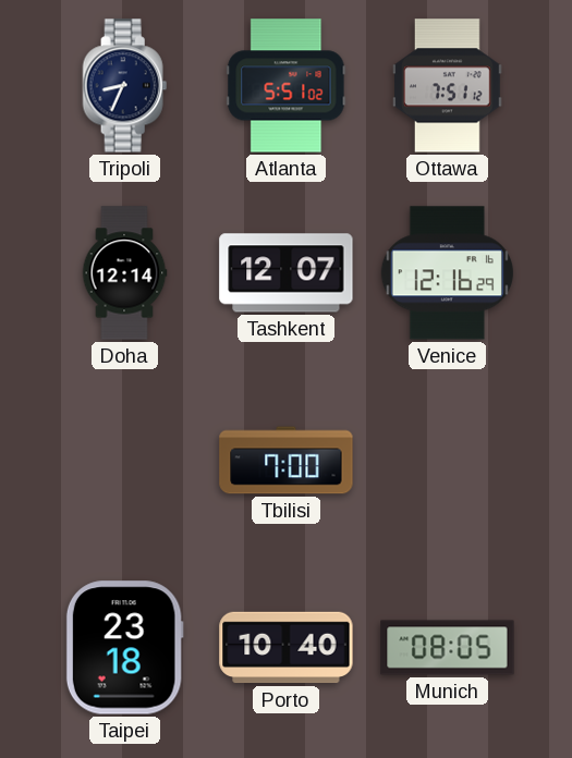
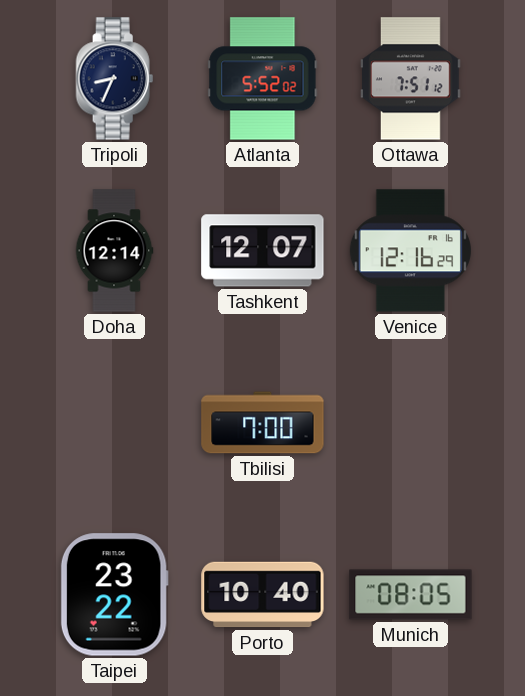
Atlanta: 5:51 -> 5:52 (263, 79)
Taipei: 23:18 -> 23:22 (114, 595)
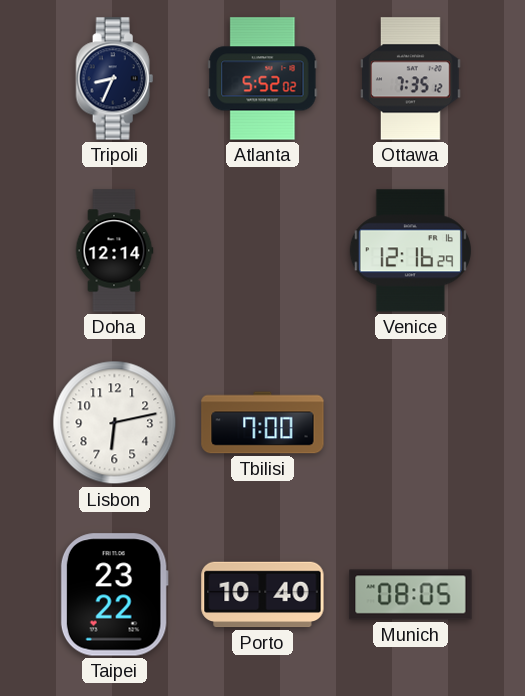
Ottawa: 7:51 -> 7:35 (411, 79)
Tashkent: 12:07 -> none (263, 251)
Lisbon: none -> 6:13 (115, 423)
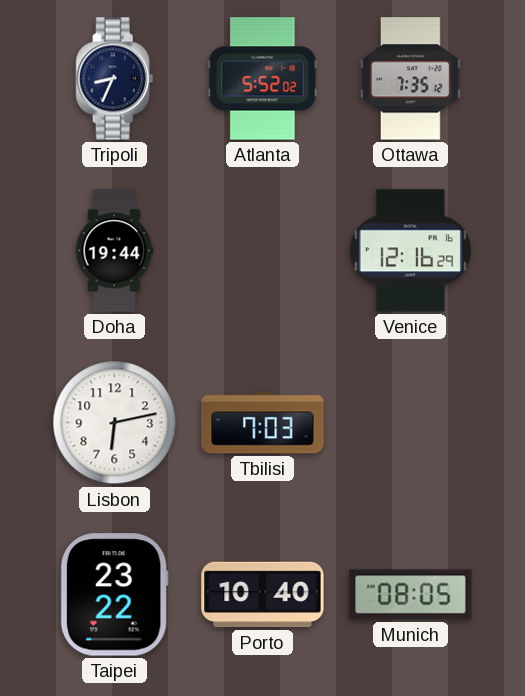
Doha: 12:14 -> 19:44 (114, 251)
Tbilisi: 7:00 -> 7:03 (263, 423)
